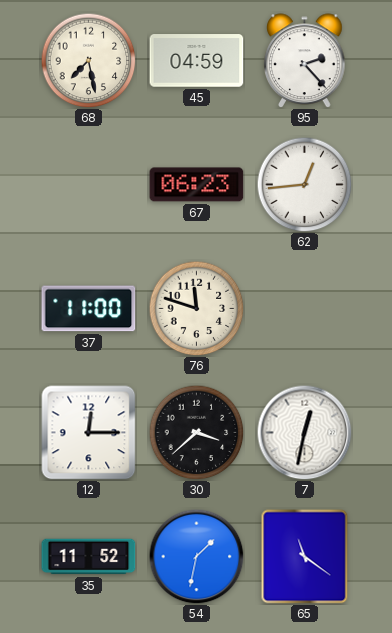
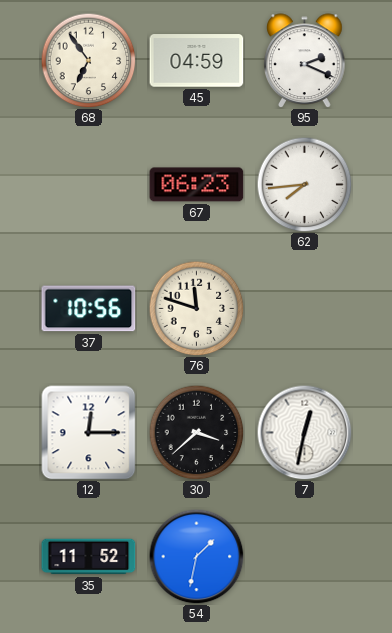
68: 7:28 -> 6:54 (88, 60)
95: 2:23 -> 2:19 (305, 60)
62: 12:44 -> 7:44 (304, 184)
37: 11:00 -> 10:56 (89, 309)
65: 11:21 -> none (305, 557)
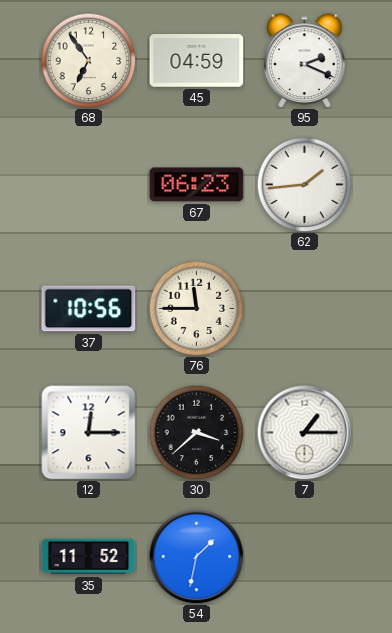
62: 7:44 -> 1:44 (304, 184)
76: 11:48 -> 11:45 (196, 308)
7: 12:32 -> 1:15 (304, 432)
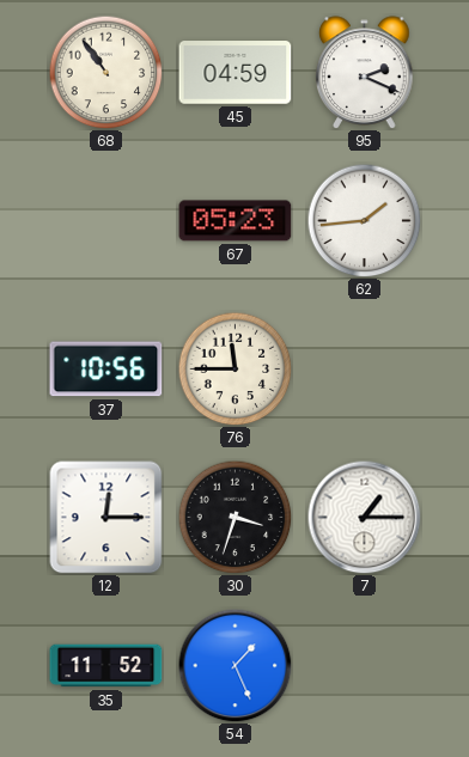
68: 6:54 -> 10:54 (105, 72)
67: 06:23 -> 05:23 (236, 221)
30: 3:38 -> 3:33 (234, 517)
54: 1:32 -> 1:26 (234, 665)
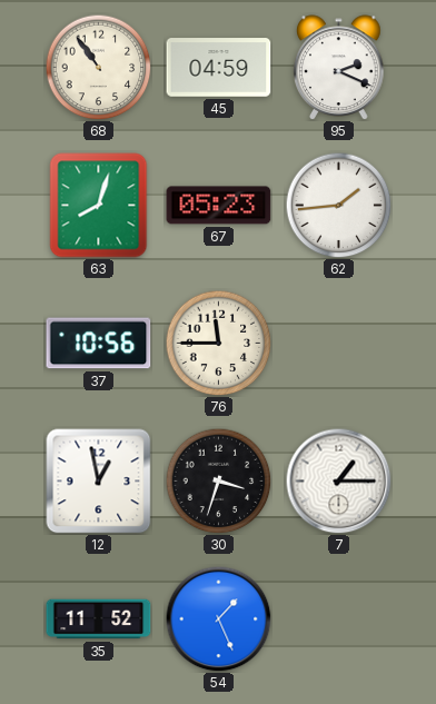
63: none -> 8:03 (99, 206)
12: 12:15 -> 12:58 (99, 482)
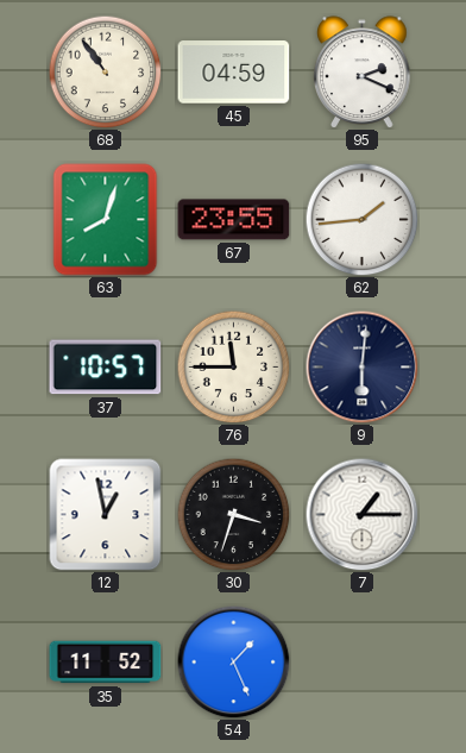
67: 05:23 -> 23:55 (234, 220)
37: 10:56 -> 10:57 (106, 368)
9: none -> 6:01 (361, 366)
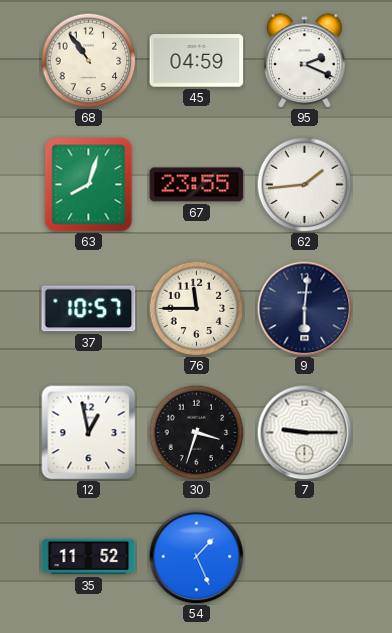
7: 1:15 -> 9:15 (304, 432)
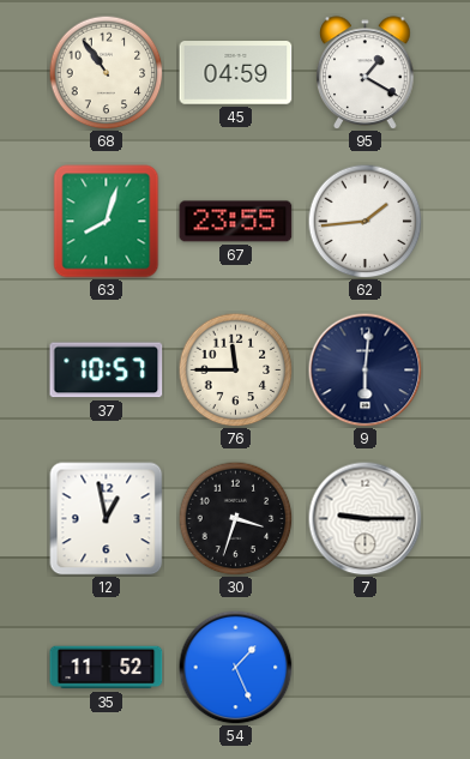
95: 2:19 -> 1:20 (366, 72)
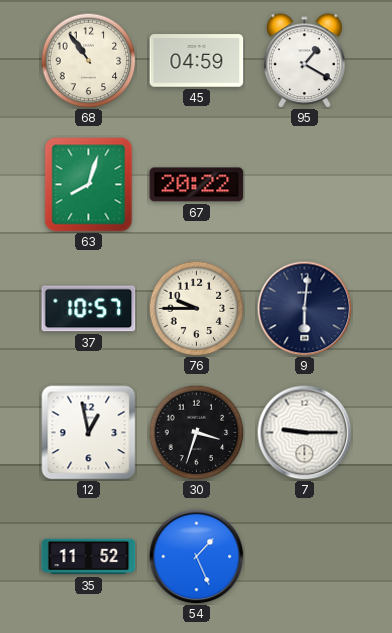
67: 23:55 -> 20:22 (197, 185)
62: 1:44 -> none (364, 221)
76: 11:45 -> 9:45 (196, 308)
